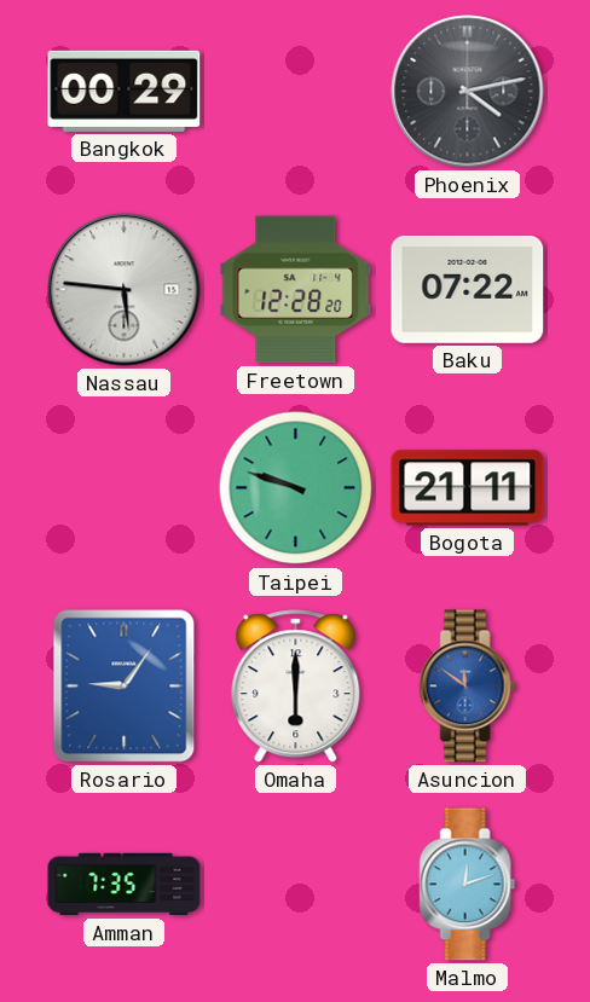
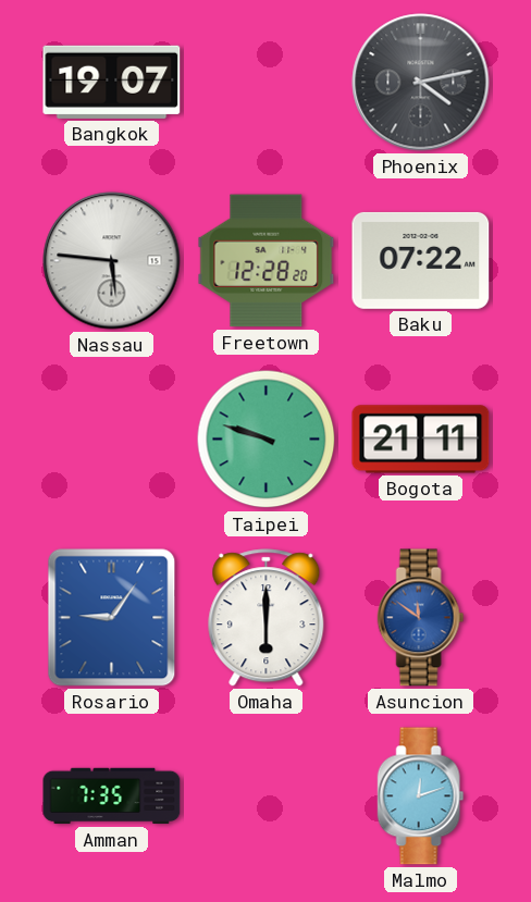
Bangkok: 00:29 -> 19:07 (112, 82)
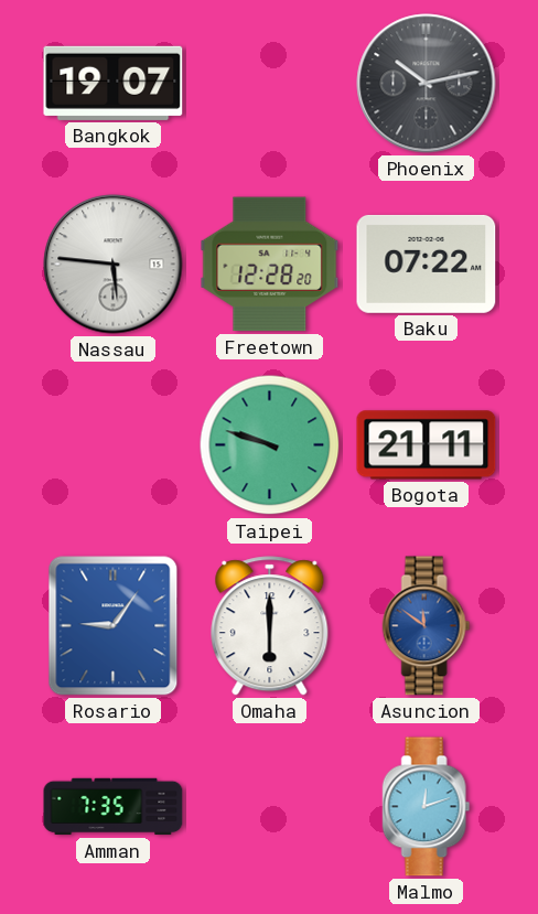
Phoenix: 4:13 -> 10:13 (427, 84)
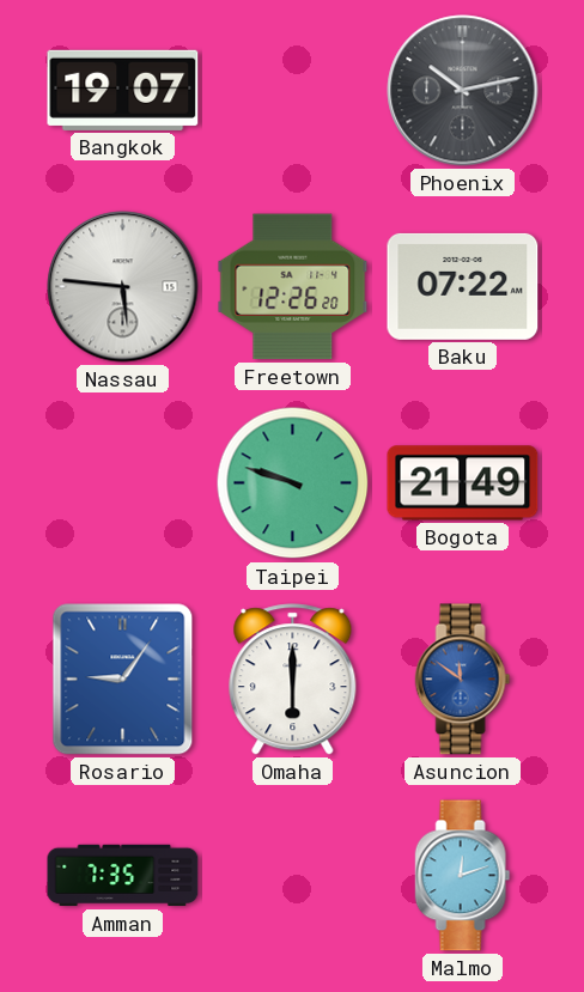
Freetown: 12:28 -> 12:26 (293, 287)
Bogota: 21:11 -> 21:49 (463, 483)
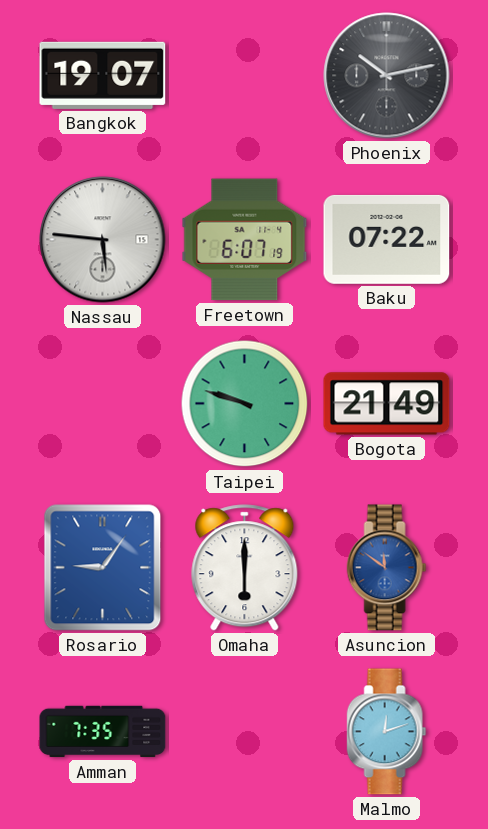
Freetown: 12:26 -> 6:07 (245, 240)
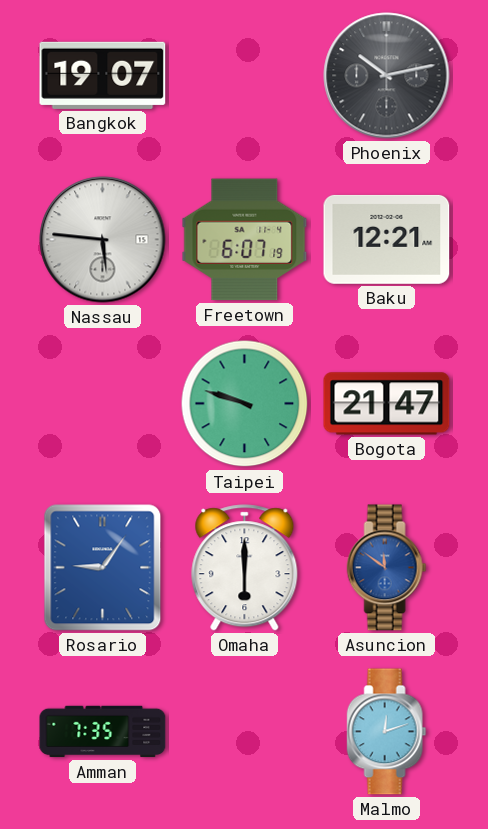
Baku: 07:22 -> 12:21 (387, 239)
Bogota: 21:49 -> 21:47 (387, 404)
